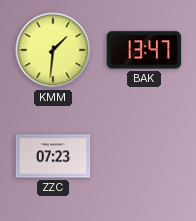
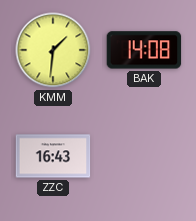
BAK: 13:47 -> 14:08 (144, 50)
ZZC: 07:23 -> 16:43 (53, 156)
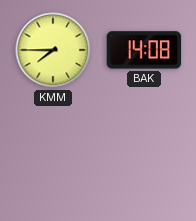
KMM: 1:31 -> 7:45 (53, 50)
ZZC: 16:43 -> none (53, 156)
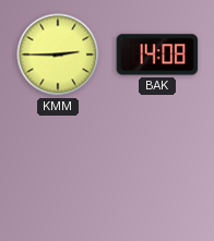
KMM: 7:45 -> 2:45 (58, 55)
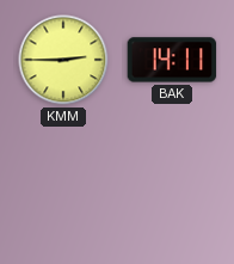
BAK: 14:08 -> 14:11 (172, 60)
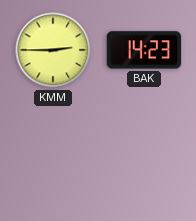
BAK: 14:11 -> 14:23 (144, 50)
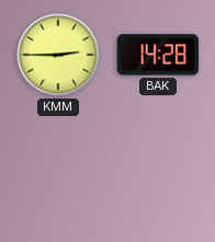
BAK: 14:23 -> 14:28 (158, 55)
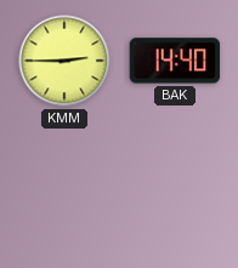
BAK: 14:28 -> 14:40 (175, 61)
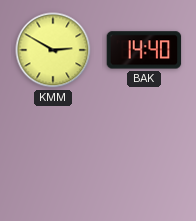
KMM: 2:45 -> 2:50 (53, 50)
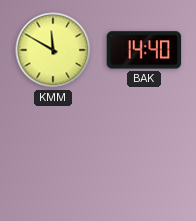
KMM: 2:50 -> 11:50 (53, 50)
